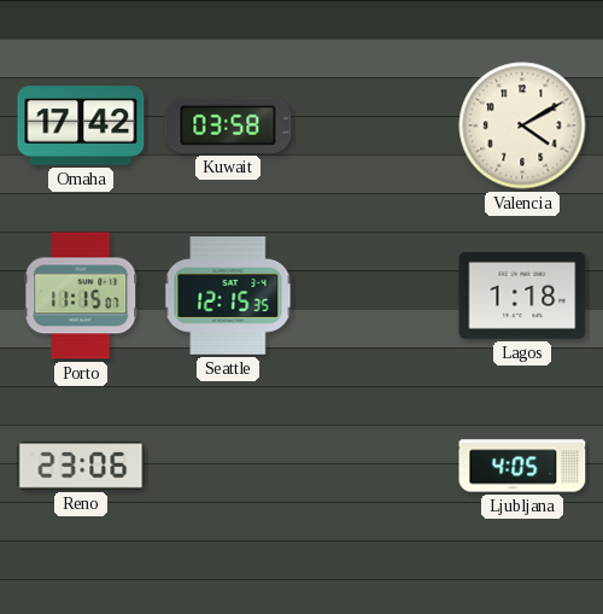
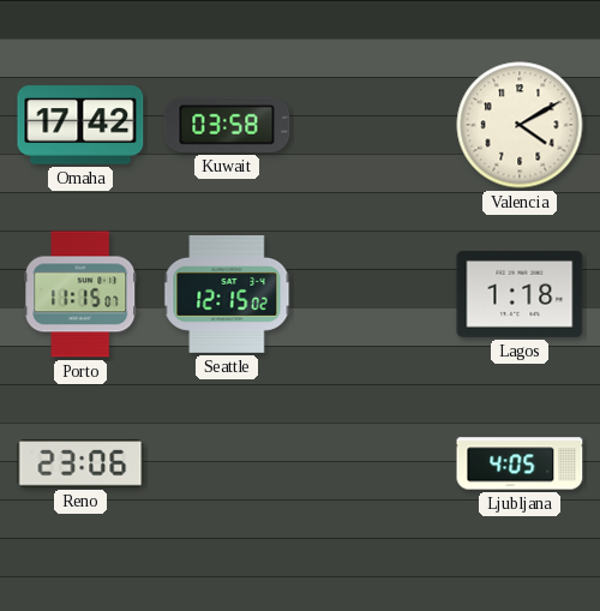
Seattle: 12:15:35 -> 12:15:02 (227, 295)
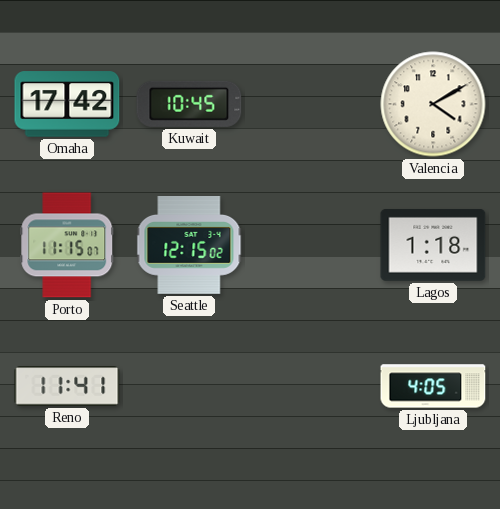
Kuwait: 03:58 -> 10:45 (189, 104)
Reno: 23:06 -> 11:41 (67, 386)
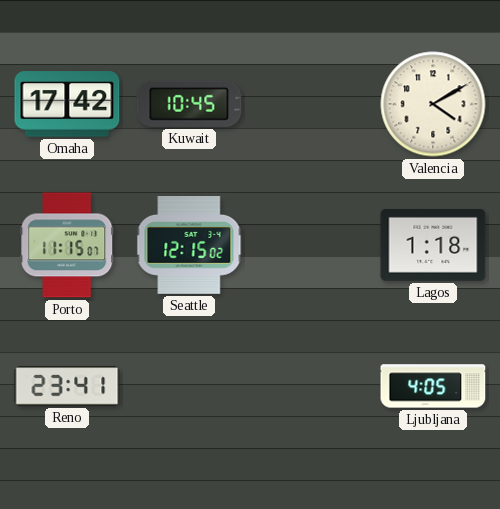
Reno: 11:41 -> 23:41 (67, 386)
